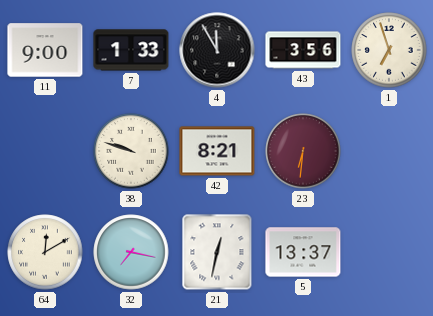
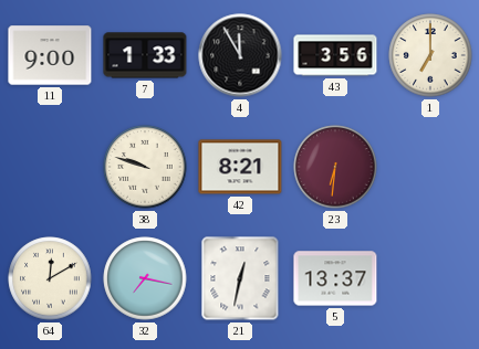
1: 6:57 -> 7:00 (430, 55)
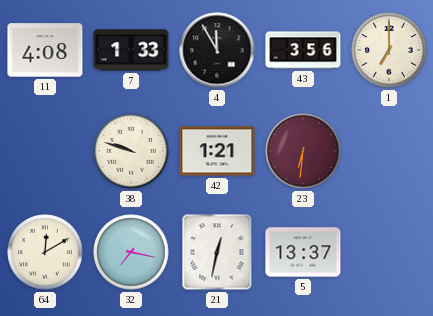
11: 9:00 -> 4:08 (45, 50)
42: 8:21 -> 1:21 (217, 151)
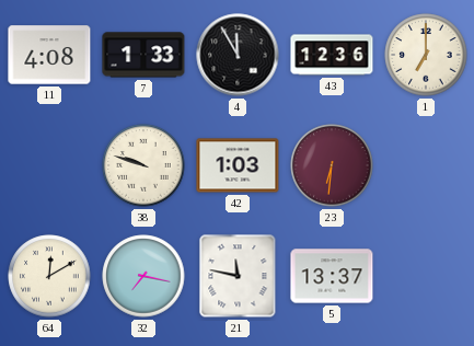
43: 3:56 -> 12:36 (332, 55)
42: 1:21 -> 1:03 (238, 165)
21: 12:32 -> 11:47 (238, 276)
